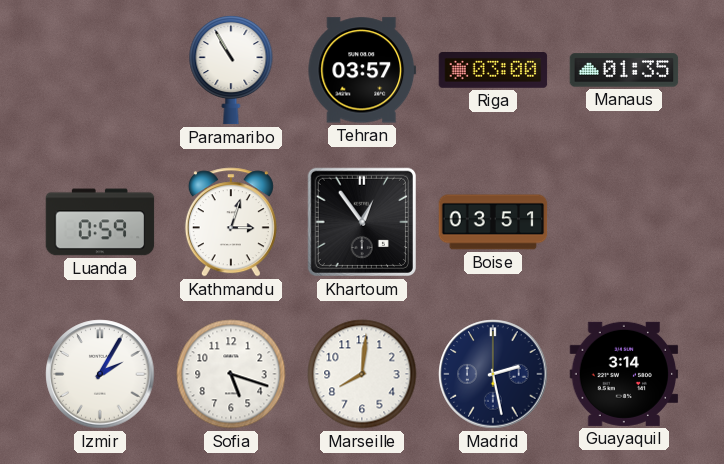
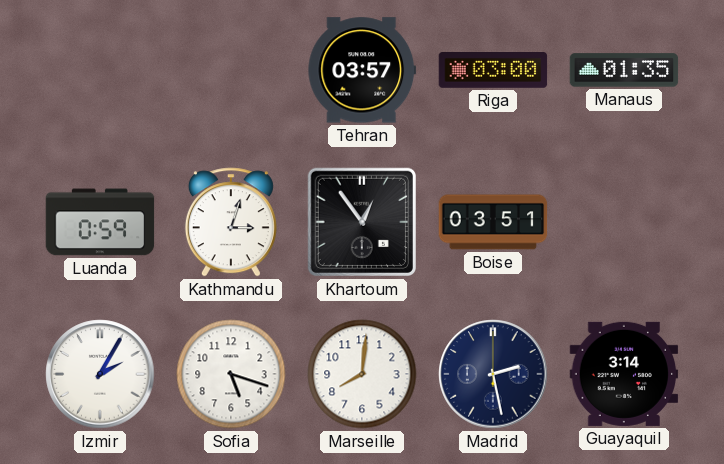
Paramaribo: 10:55 -> none (231, 70)
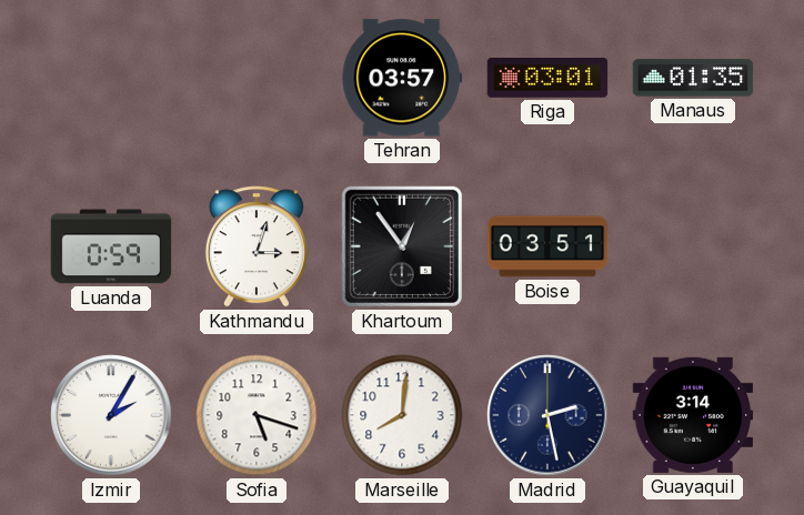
Riga: 03:00 -> 03:01 (547, 78)
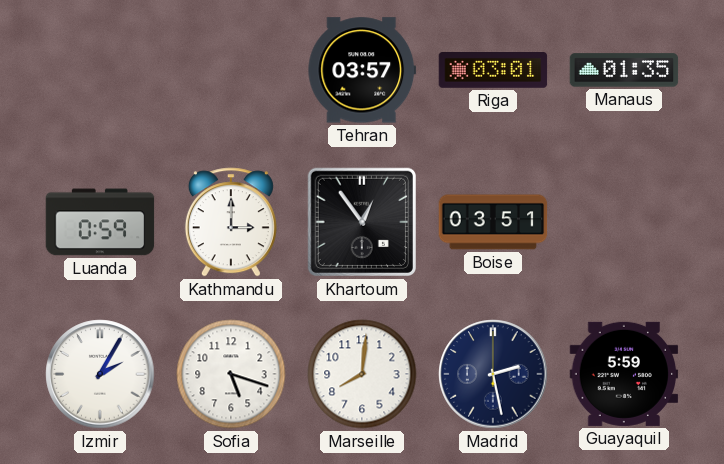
Kathmandu: 3:03 -> 3:00 (231, 222)
Guayaquil: 3:14 -> 5:59 (624, 374)
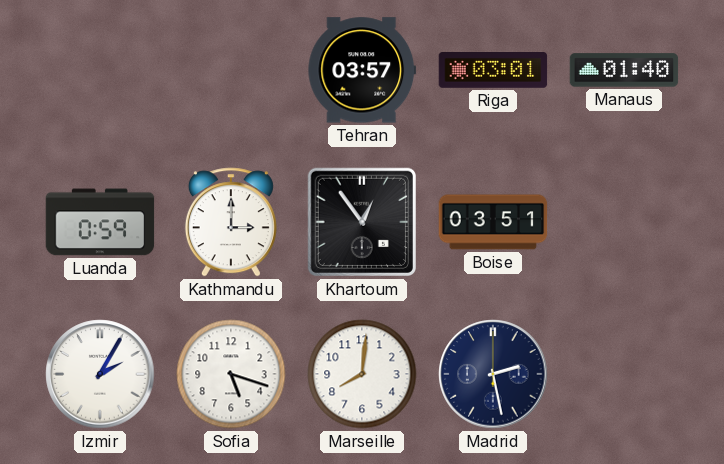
Manaus: 01:35 -> 01:40 (624, 70)
Guayaquil: 5:59 -> none (624, 374)
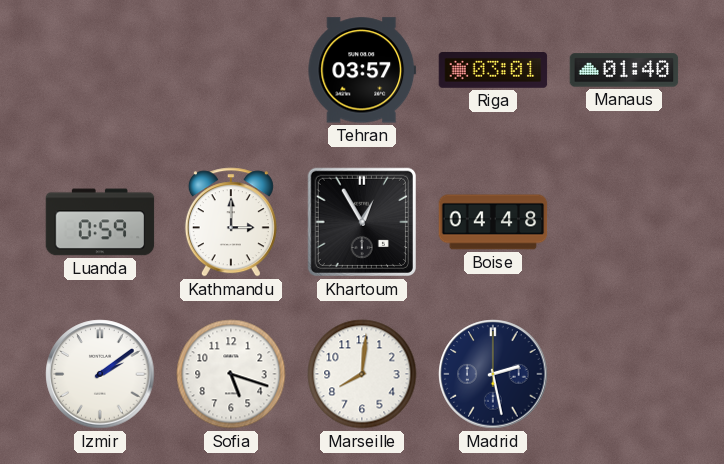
Khartoum: 12:54 -> 12:55 (362, 222)
Boise: 03:51 -> 04:48 (493, 222)
Izmir: 2:05 -> 2:09 (100, 374)
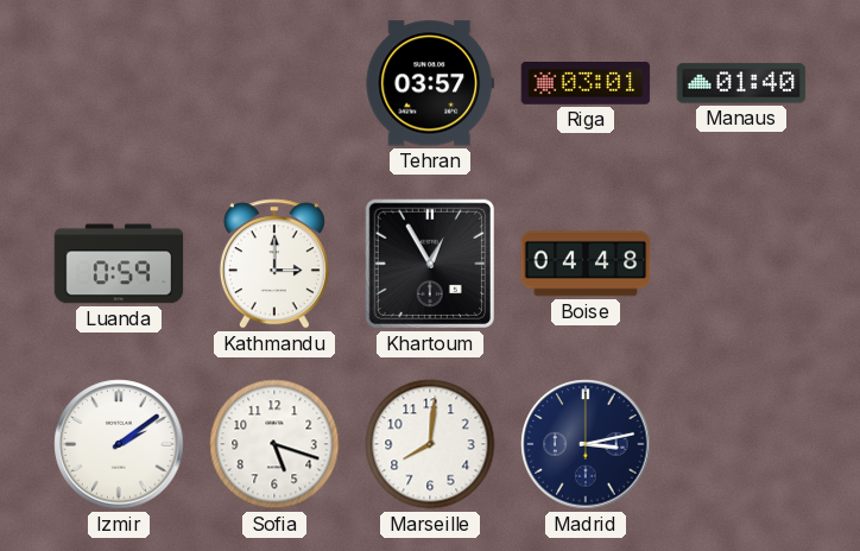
Madrid: 2:28 -> 3:13 (586, 444)
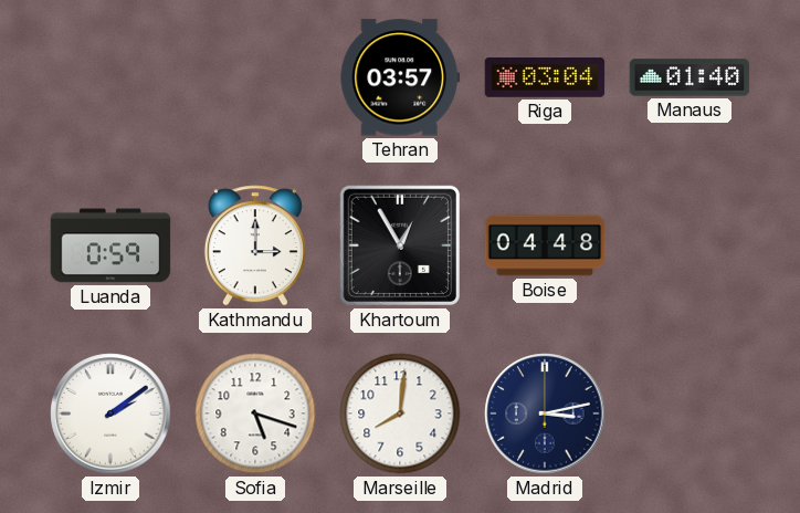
Riga: 03:01 -> 03:04 (545, 77)
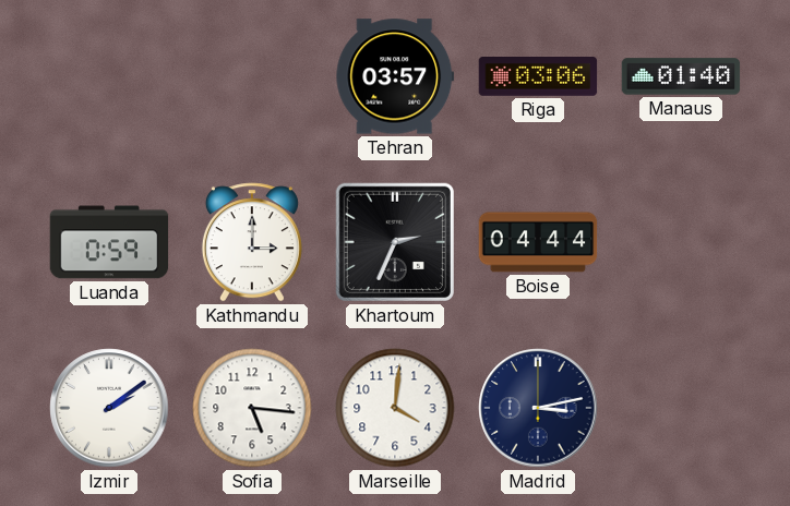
Riga: 03:04 -> 03:06 (538, 76)
Khartoum: 12:55 -> 2:34 (395, 242)
Boise: 04:48 -> 04:44 (538, 242)
Sofia: 5:18 -> 5:16 (252, 408)
Marseille: 8:01 -> 4:01 (395, 408)
